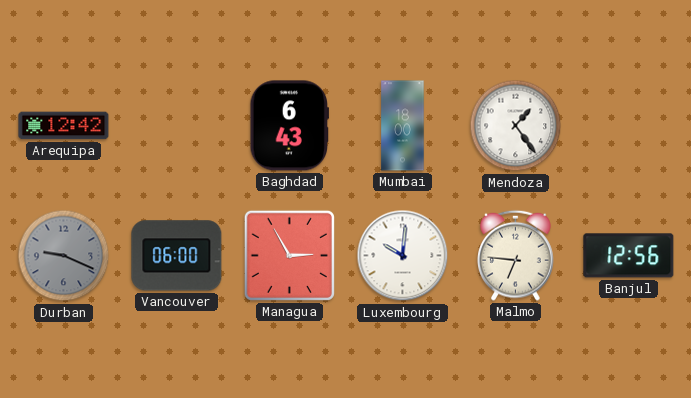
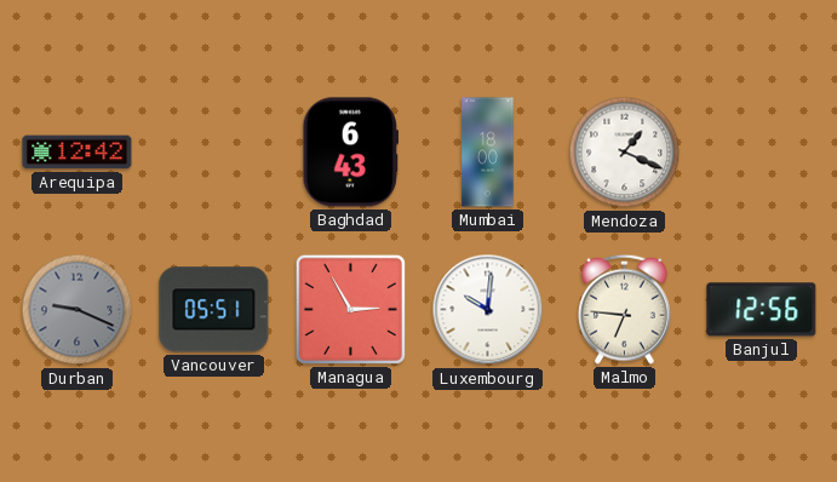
Mendoza: 1:24 -> 1:19 (625, 153)
Vancouver: 06:00 -> 05:51 (214, 310)
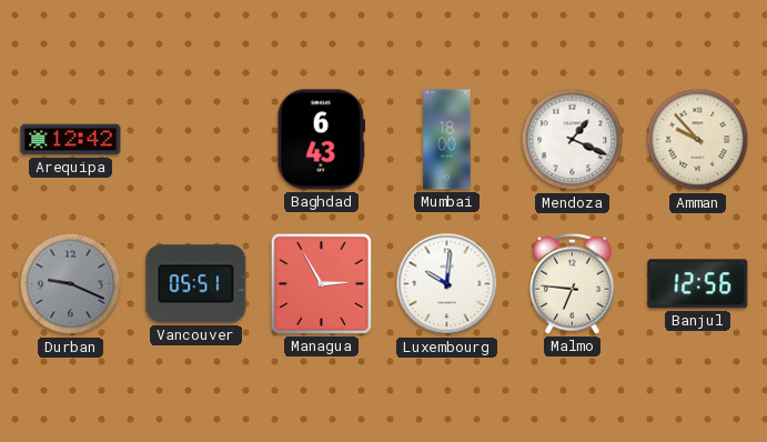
Amman: none -> 9:53 (698, 140)
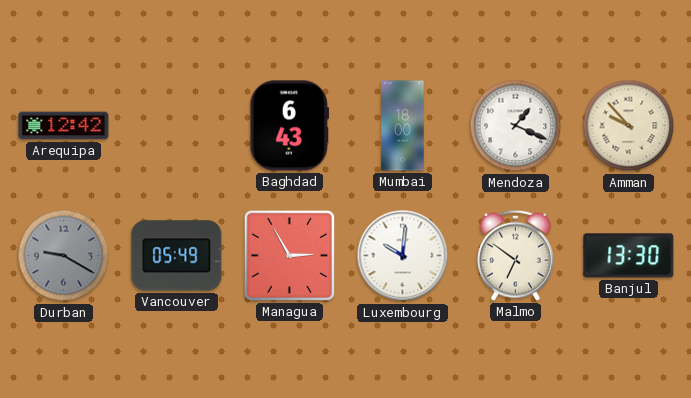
Durban: 9:19 -> 9:20 (64, 256)
Vancouver: 05:51 -> 05:49 (177, 256)
Malmo: 6:46 -> 6:51 (516, 255)
Banjul: 12:56 -> 13:30 (629, 256)
